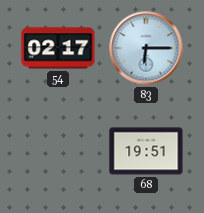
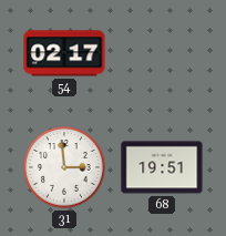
83: 6:15 -> none (146, 48)
31: none -> 2:59 (64, 167)
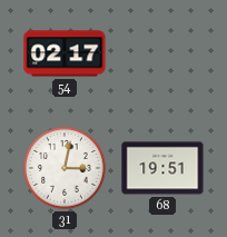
31: 2:59 -> 3:02 (65, 168)
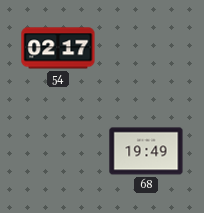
31: 3:02 -> none (65, 168)
68: 19:51 -> 19:49 (146, 151)
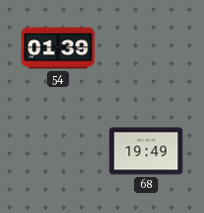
54: 02:17 -> 01:39 (58, 48)
